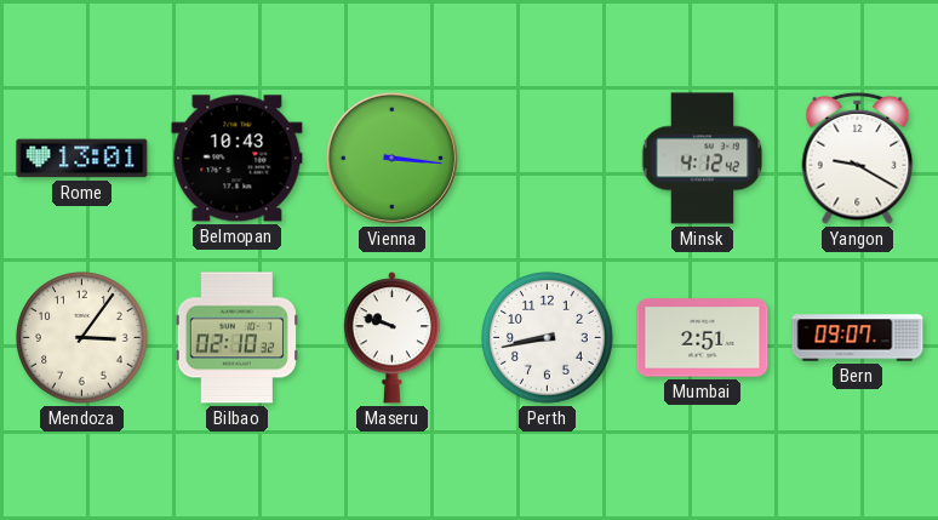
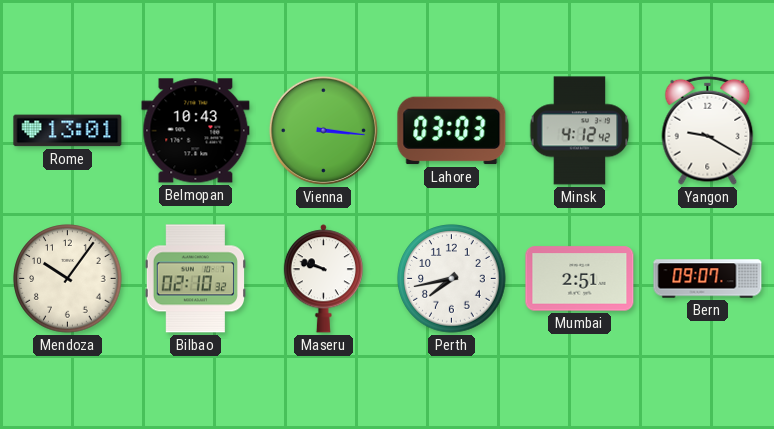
Lahore: none -> 03:03 (452, 131)
Mendoza: 3:06 -> 10:06 (68, 279)
Perth: 8:43 -> 7:43 (452, 279)
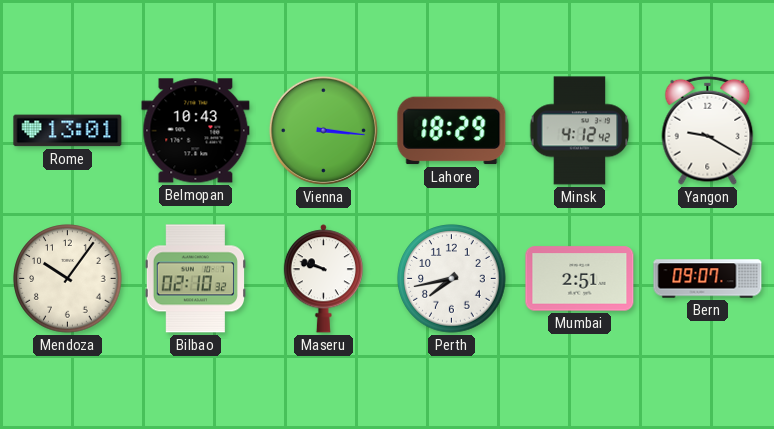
Lahore: 03:03 -> 18:29 (452, 131)
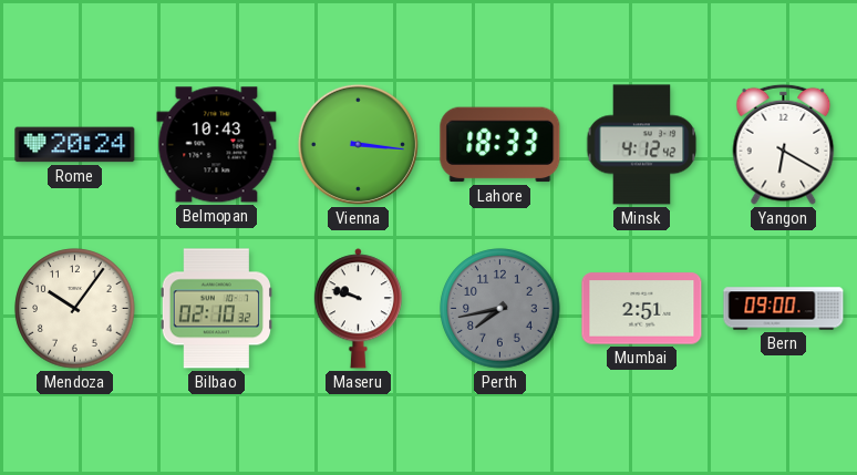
Rome: 13:01 -> 20:24 (75, 145)
Lahore: 18:29 -> 18:33 (500, 145)
Yangon: 9:20 -> 6:20 (784, 144)
Perth dial: white -> grey (500, 309)
Bern: 09:07 -> 09:00 (784, 309)
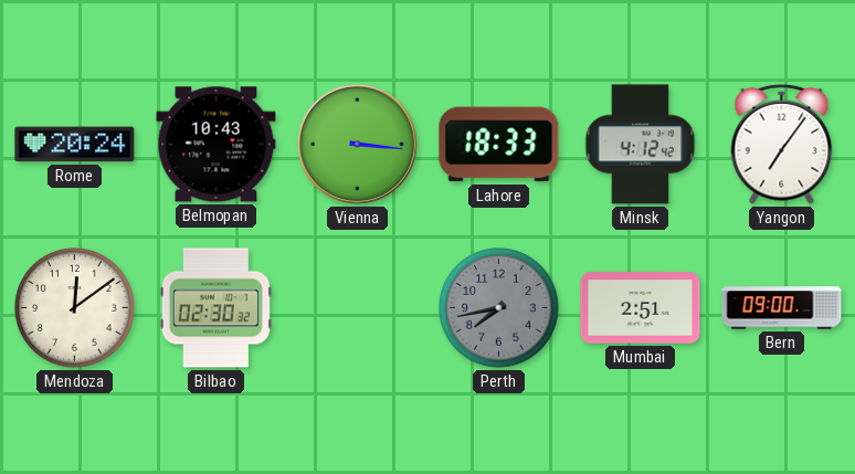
Yangon: 6:20 -> 7:06 (782, 144)
Mendoza: 10:06 -> 12:09 (75, 308)
Bilbao: 02:10 -> 02:30 (215, 308)
Maseru: 9:48 -> none (358, 309)
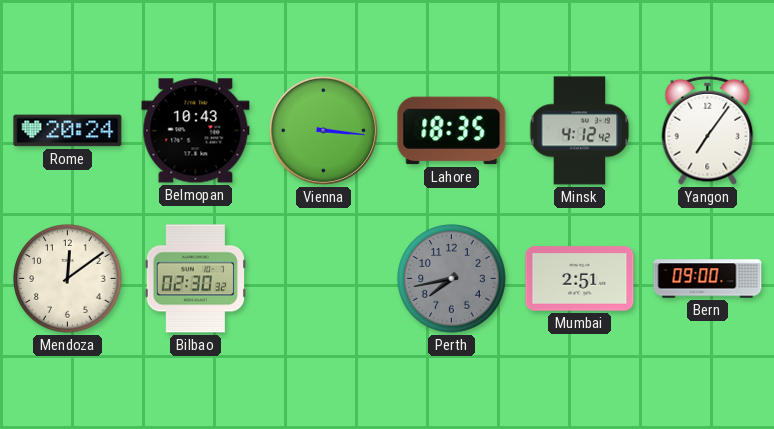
Lahore: 18:33 -> 18:35 (452, 131)
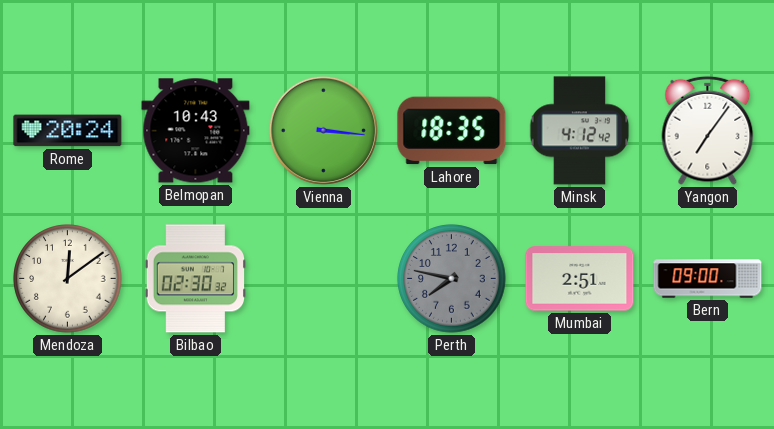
Perth: 7:43 -> 7:47 (452, 279)
